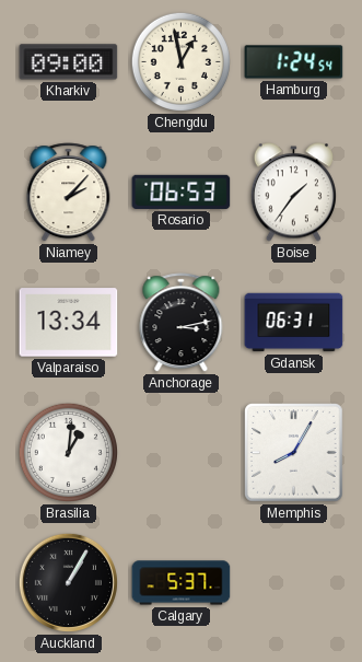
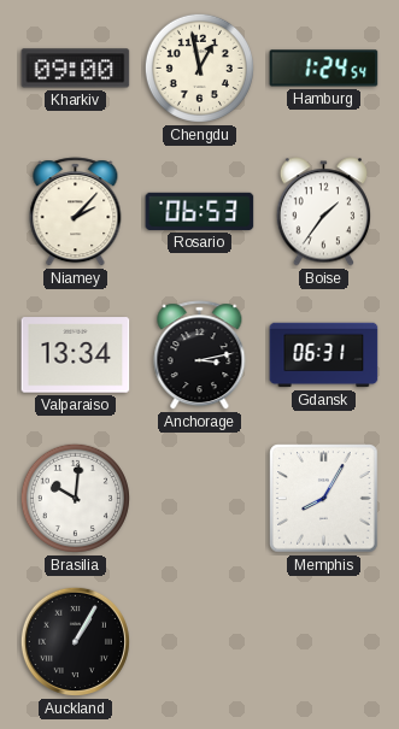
Brasilia: 1:01 -> 10:01 (75, 498)
Calgary: 5:37 -> none (182, 583)
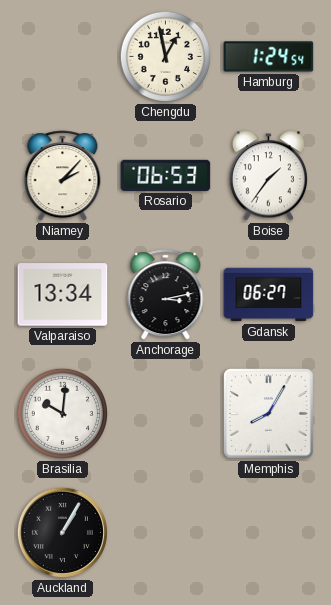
Kharkiv: 09:00 -> none (76, 69)
Gdansk: 06:31 -> 06:27 (269, 295)
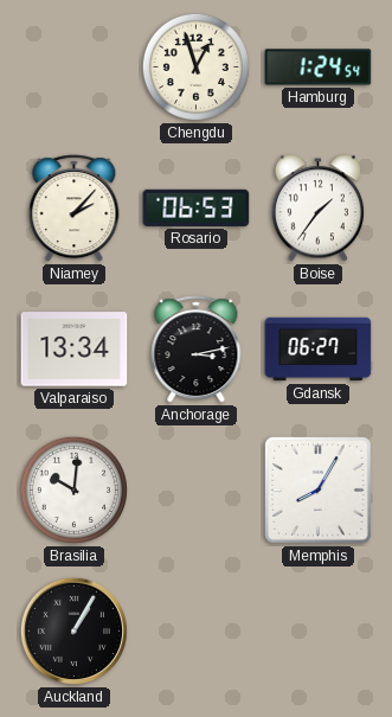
Chengdu: 12:58 -> 12:57 (195, 66)
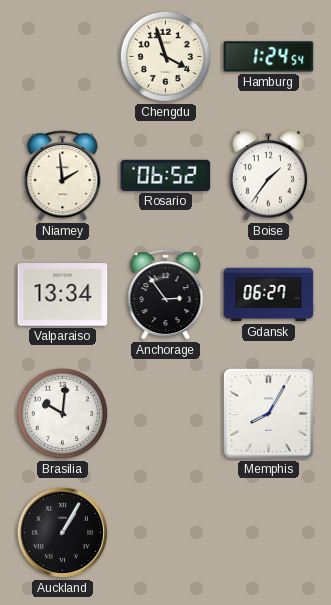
Chengdu: 12:57 -> 3:57 (165, 56)
Niamey: 2:07 -> 1:59 (63, 176)
Rosario: 06:53 -> 06:52 (166, 175)
Anchorage: 3:13 -> 2:54 (166, 295)
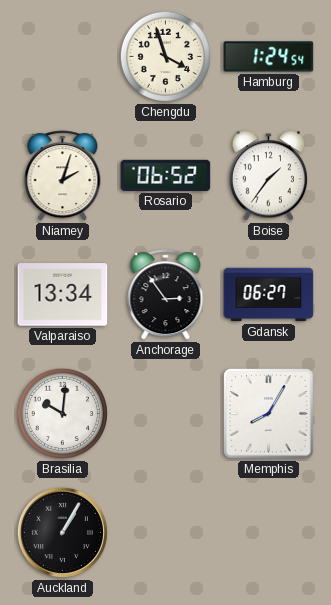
Niamey: 1:59 -> 2:03 (63, 176)
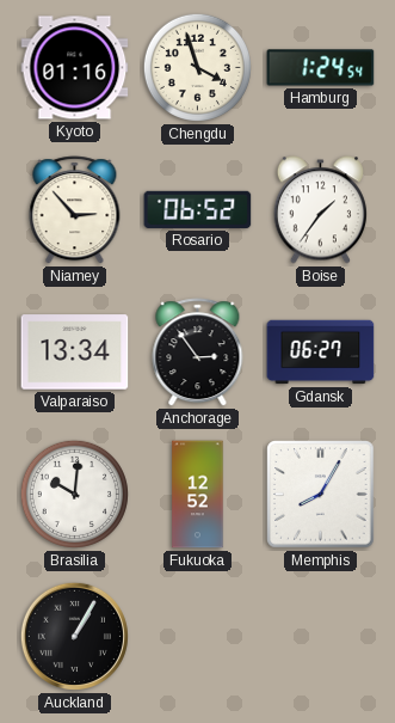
Kyoto: none -> 01:16 (75, 68)
Niamey: 2:03 -> 2:53 (75, 210)
Fukuoka: none -> 12:52 (198, 495)
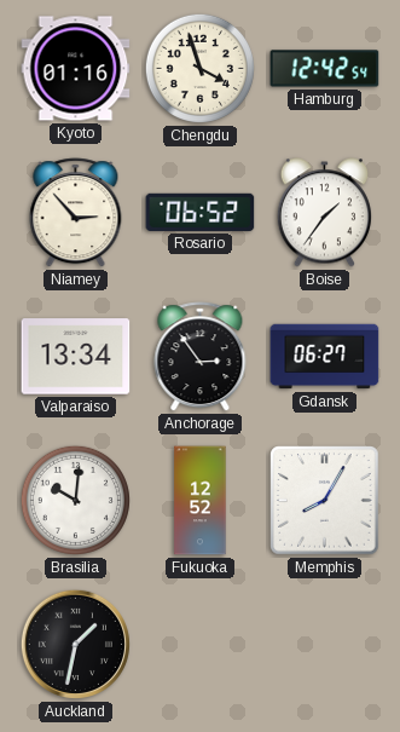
Hamburg: 1:24 -> 12:42 (325, 69)
Auckland: 1:05 -> 1:32 (75, 644)
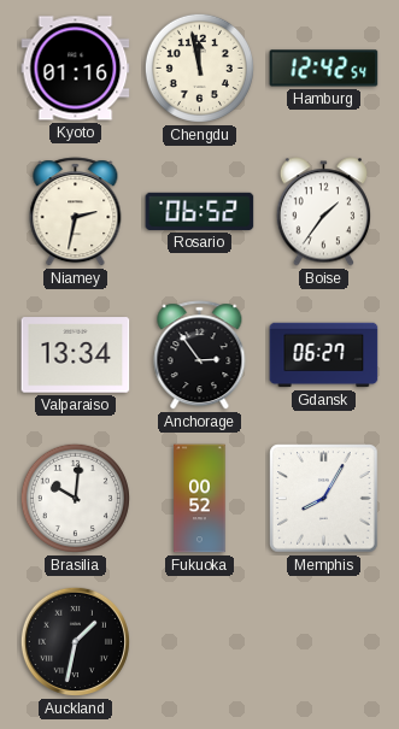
Chengdu: 3:57 -> 11:58 (199, 67)
Niamey: 2:53 -> 2:32 (76, 212)
Fukuoka: 12:52 -> 00:52 (200, 499)
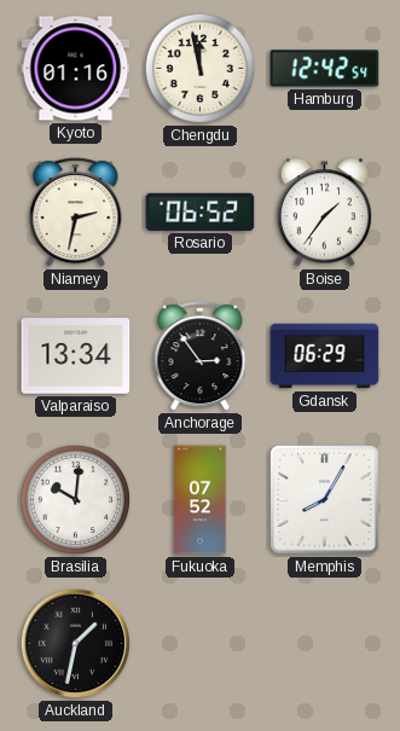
Gdansk: 06:27 -> 06:29 (325, 356)
Fukuoka: 00:52 -> 07:52 (201, 500)
